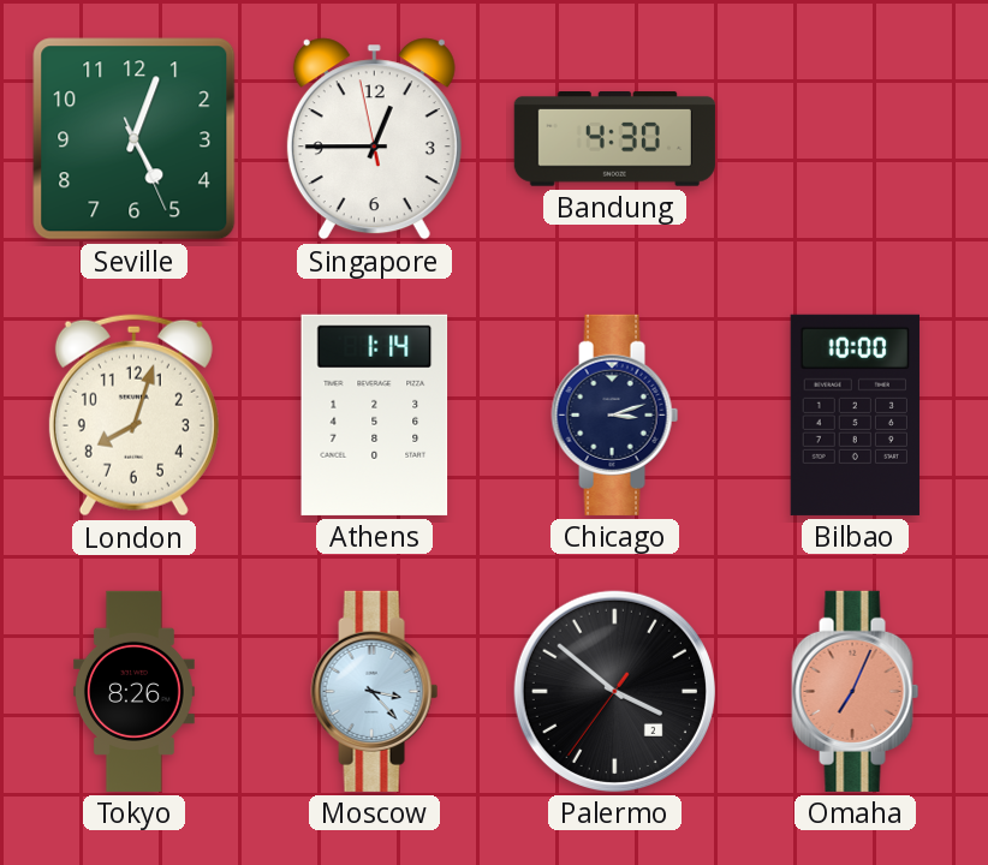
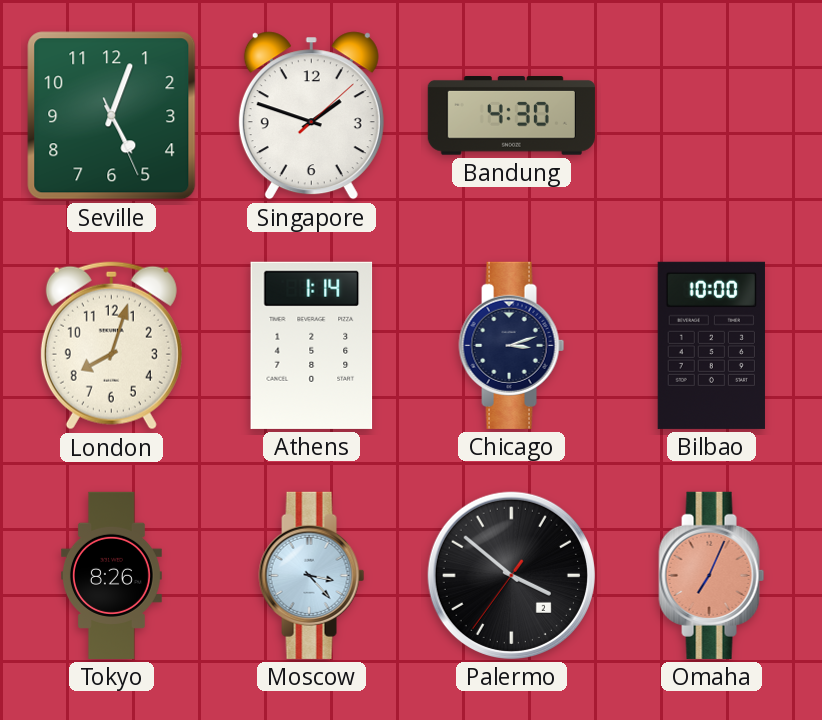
Singapore: 12:44 -> 1:48 (311, 116)
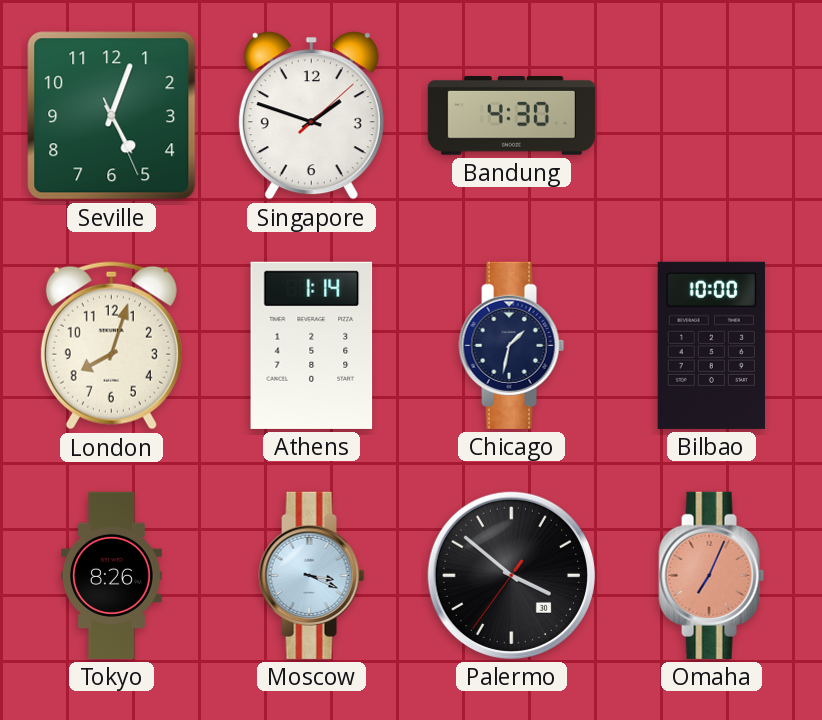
Chicago: 3:12 -> 1:32 (512, 345)
Moscow: 3:23 -> 3:19 (312, 575)
Palermo date: 2 -> 30 (511, 575)
